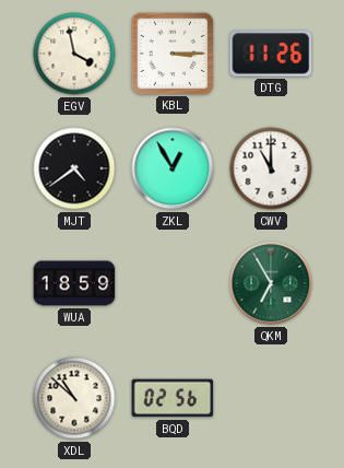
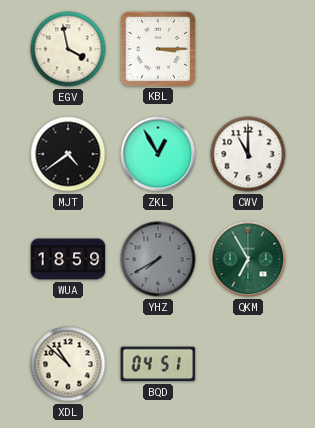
DTG: 11:26 -> none (271, 54)
YHZ: none -> 7:40 (158, 259)
BQD: 02:56 -> 04:51 (158, 364)
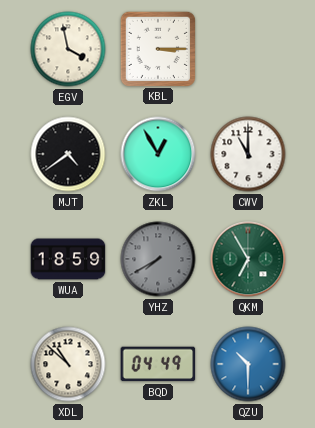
BQD: 04:51 -> 04:49 (158, 364)
QZU: none -> 10:30 (248, 364)
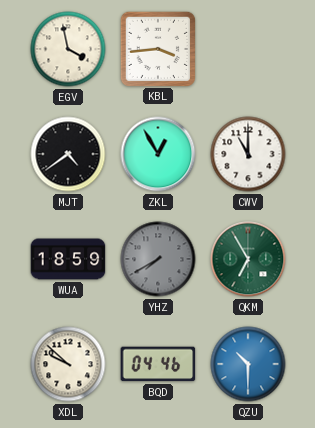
KBL: 3:15 -> 3:44 (157, 48)
XDL: 10:52 -> 9:52 (68, 364)
BQD: 04:49 -> 04:46 (158, 364)
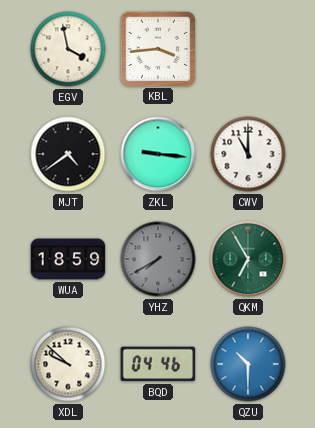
ZKL: 12:55 -> 9:16 (158, 154)
